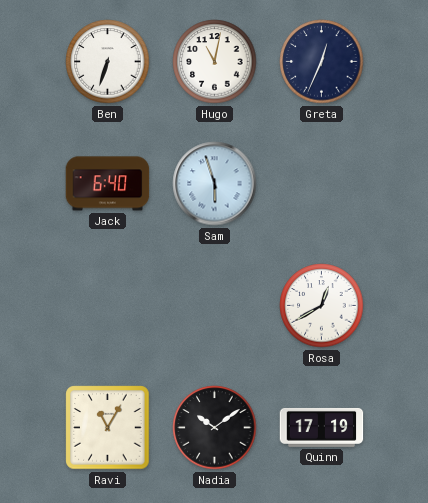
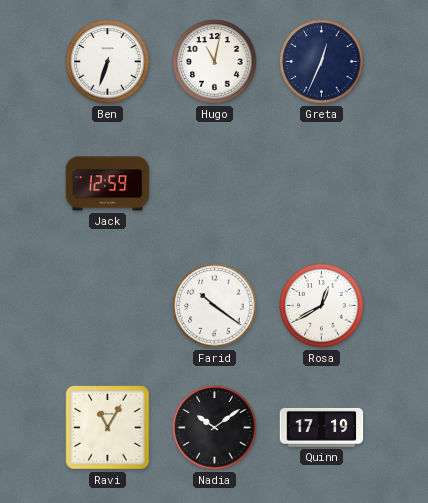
Jack: 6:40 -> 12:59 (108, 184)
Sam: 5:57 -> none (215, 184)
Farid: none -> 10:21 (215, 306)
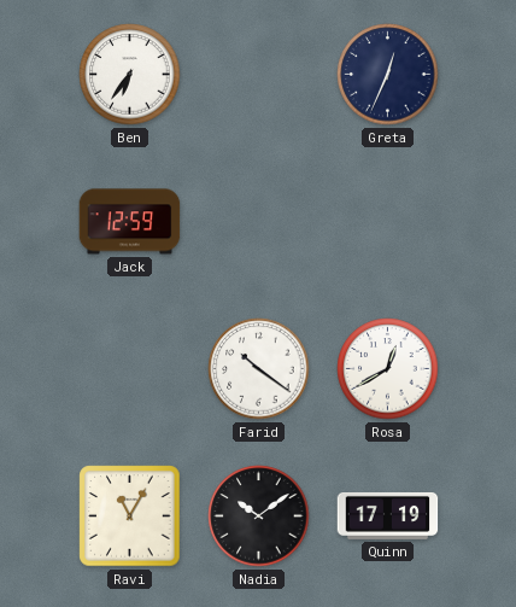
Ben: 6:33 -> 6:36 (130, 75)
Hugo: 11:02 -> none (215, 62)
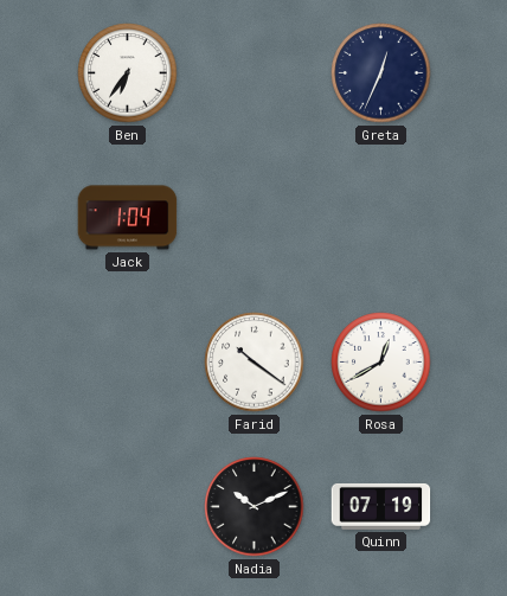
Jack: 12:59 -> 1:04 (128, 218)
Ravi: 11:05 -> none (130, 516)
Nadia: 10:09 -> 10:11 (255, 507)
Quinn: 17:19 -> 07:19 (381, 506)
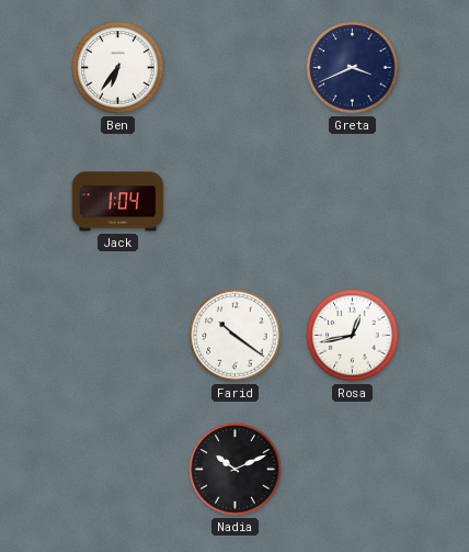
Greta: 12:34 -> 3:41 (353, 68)
Rosa: 12:40 -> 12:43 (353, 336)
Quinn: 07:19 -> none (381, 506)
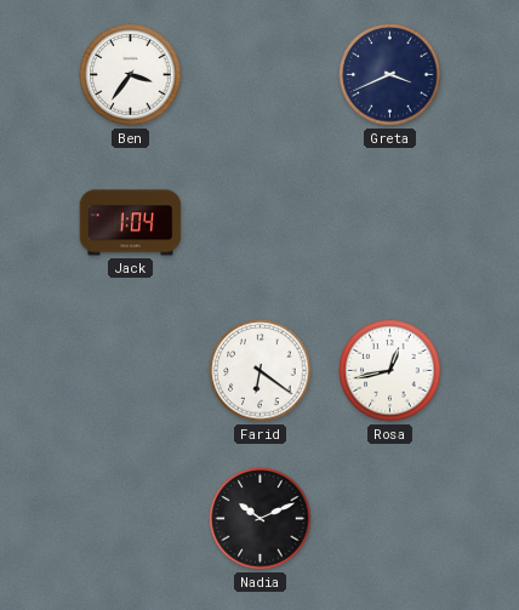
Ben: 6:36 -> 3:36 (131, 75)
Farid: 10:21 -> 6:21 (261, 371)
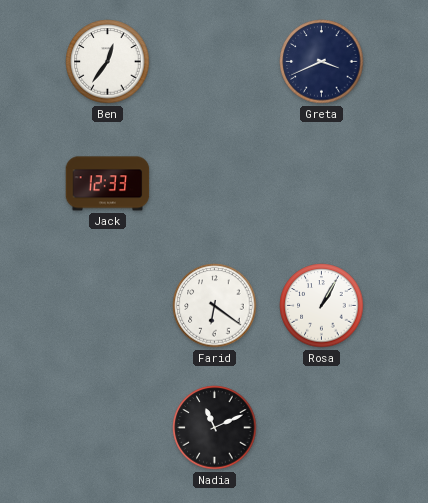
Ben: 3:36 -> 12:36 (108, 62)
Jack: 1:04 -> 12:33 (108, 184)
Rosa: 12:43 -> 1:05 (322, 306)
Nadia: 10:11 -> 11:11 (215, 428)
